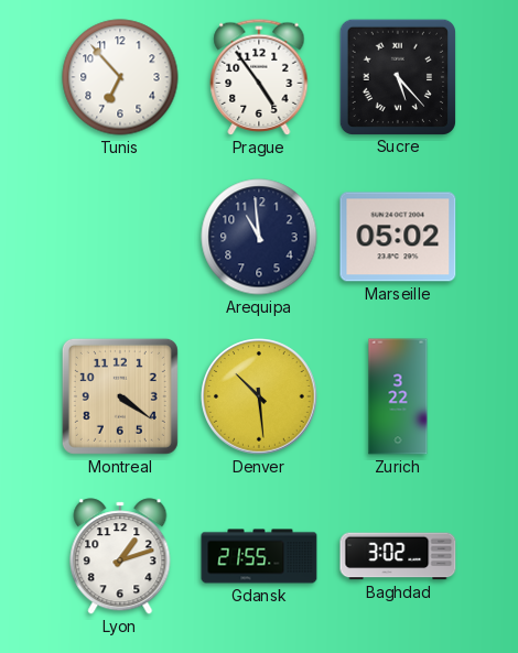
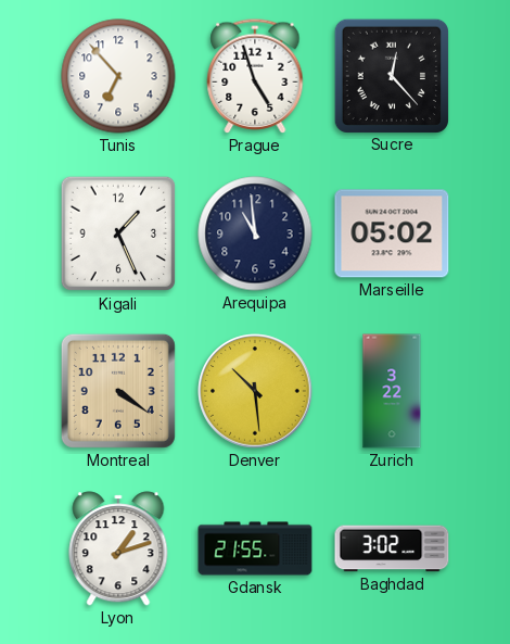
Prague: 4:54 -> 4:57 (255, 76)
Sucre: 5:23 -> 12:23 (391, 75)
Kigali: none -> 1:26 (118, 233)
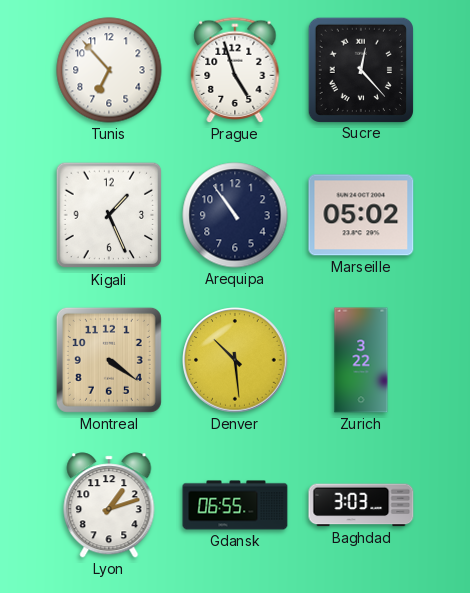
Arequipa: 10:59 -> 10:54 (235, 215)
Gdansk: 21:55 -> 06:55 (235, 505)
Baghdad: 3:02 -> 3:03 (361, 505)
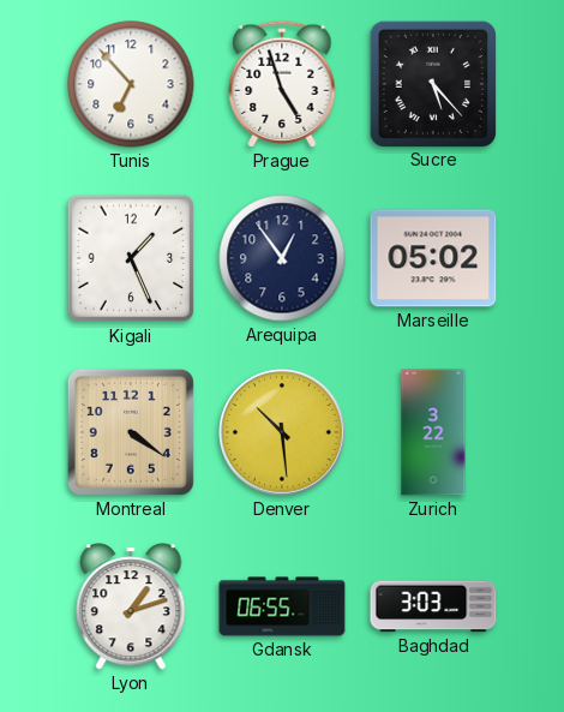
Sucre: 12:23 -> 5:23 (432, 83)
Arequipa: 10:54 -> 12:54 (282, 258)
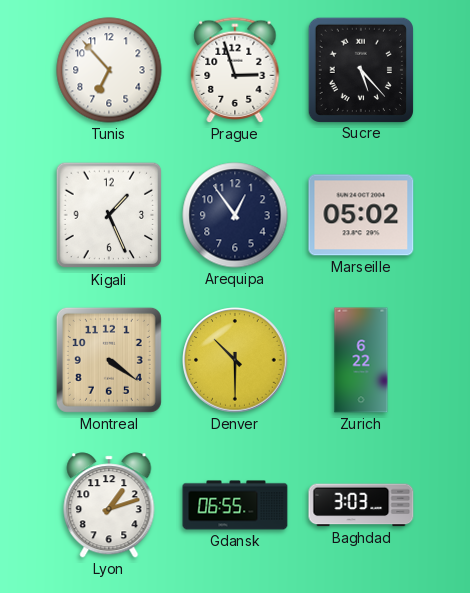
Prague: 4:57 -> 2:57 (235, 70)
Denver: 10:29 -> 10:30 (235, 360)
Zurich: 3:22 -> 6:22 (361, 360)
